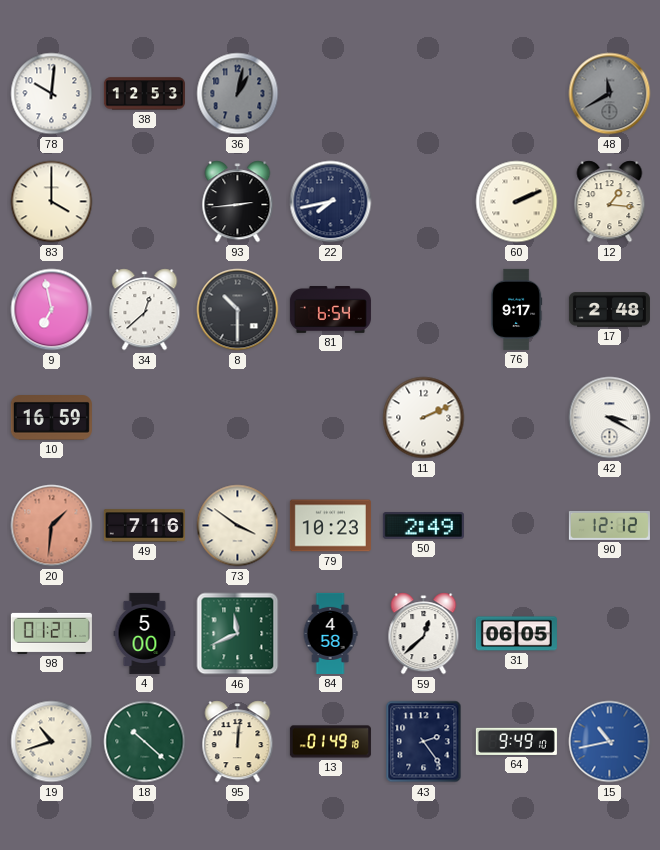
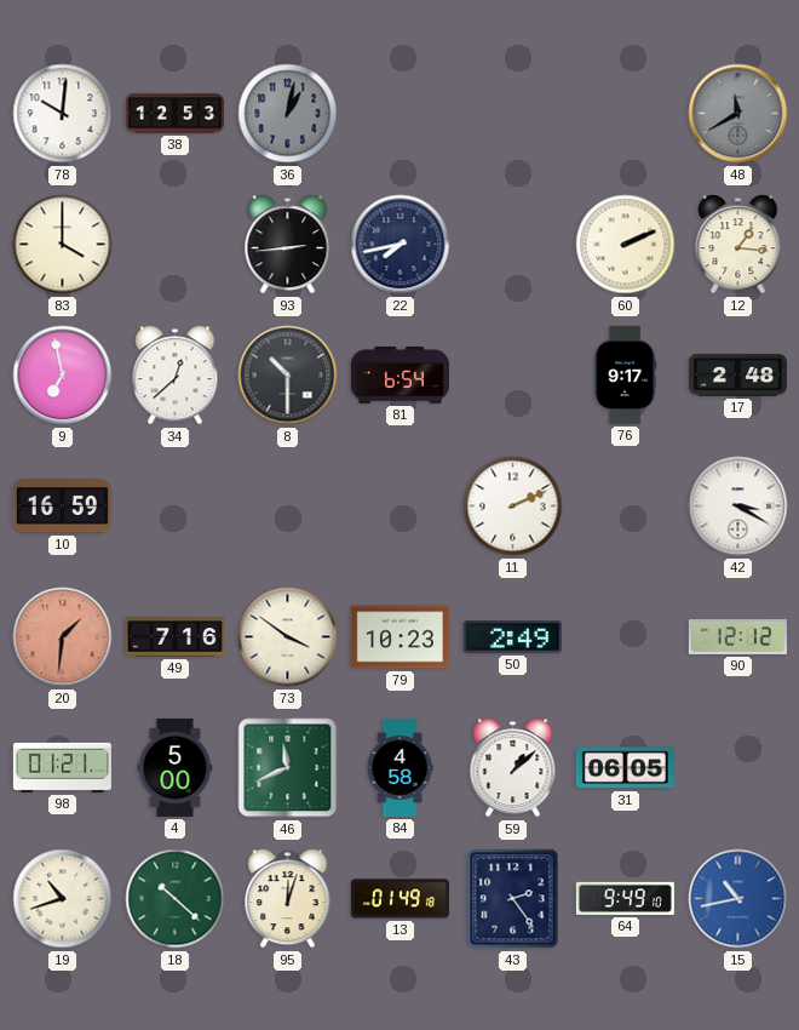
59: 12:38 -> 1:08 (513, 768)
95: 12:01 -> 12:03 (288, 899)
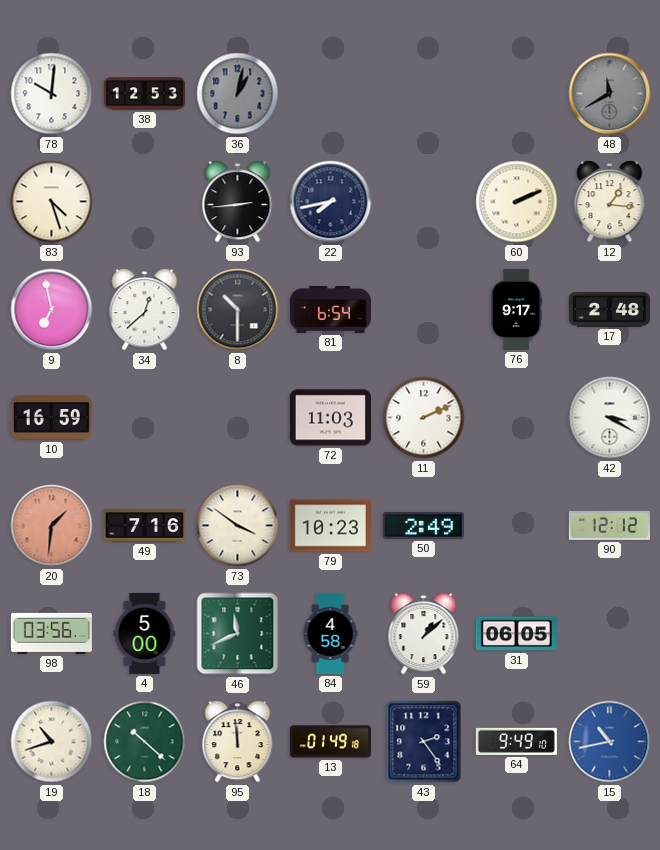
83: 4:00 -> 4:27 (52, 202)
72: none -> 11:03 (330, 418)
98: 01:21 -> 03:56 (51, 633)
95: 12:03 -> 11:59 (238, 742)
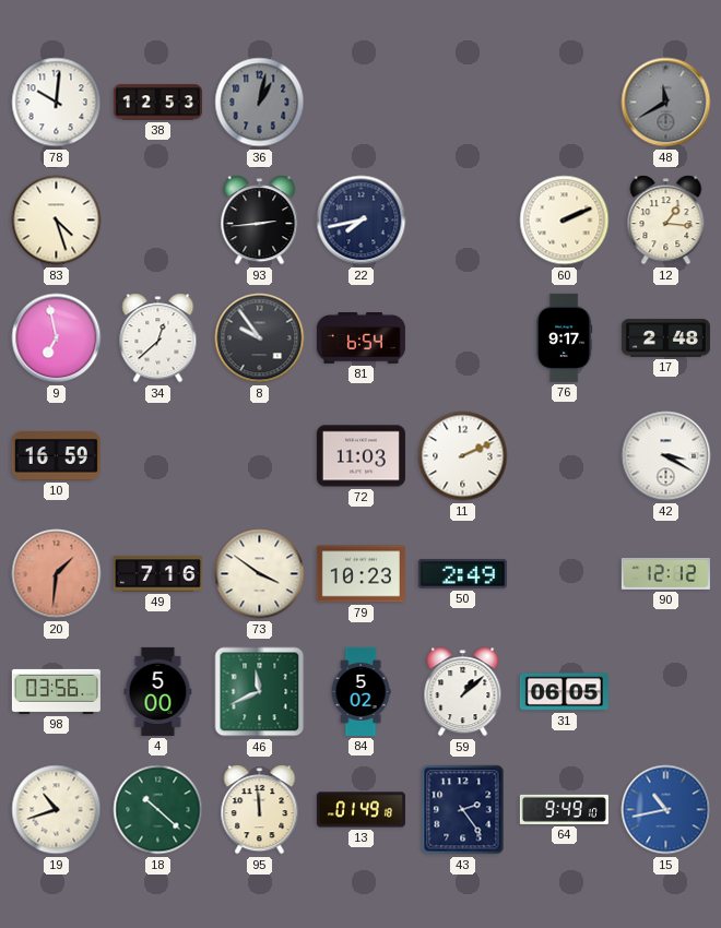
8: 10:30 -> 9:54 (260, 338)
84: 4:58 -> 5:02 (361, 691)
